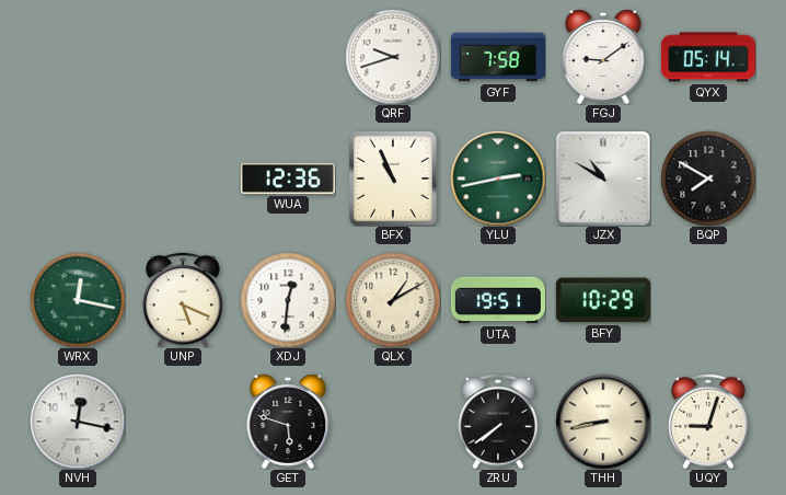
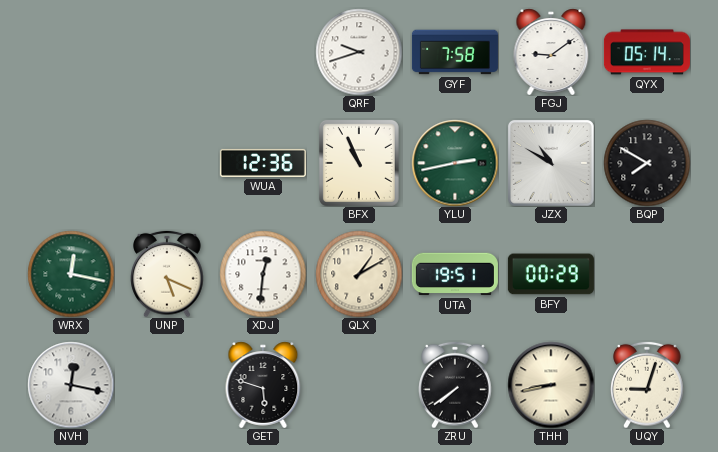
BFY: 10:29 -> 00:29 (551, 274)
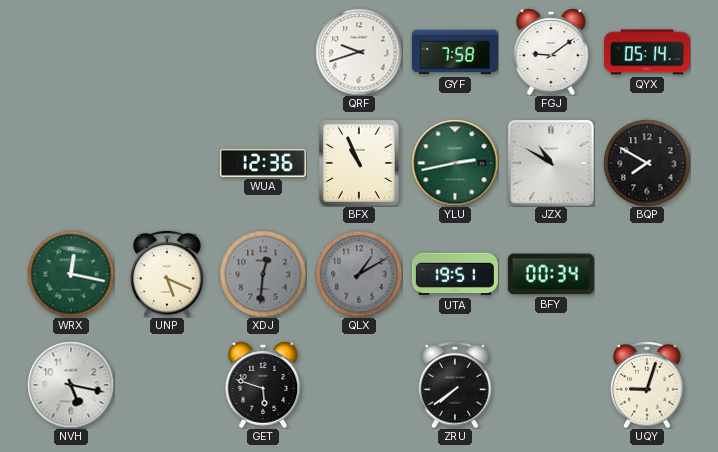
XDJ dial: white -> grey (263, 274)
QLX dial: cream -> grey (359, 274)
BFY: 00:29 -> 00:34 (551, 274)
NVH: 12:17 -> 5:17 (71, 385)
THH: 8:43 -> none (551, 385)
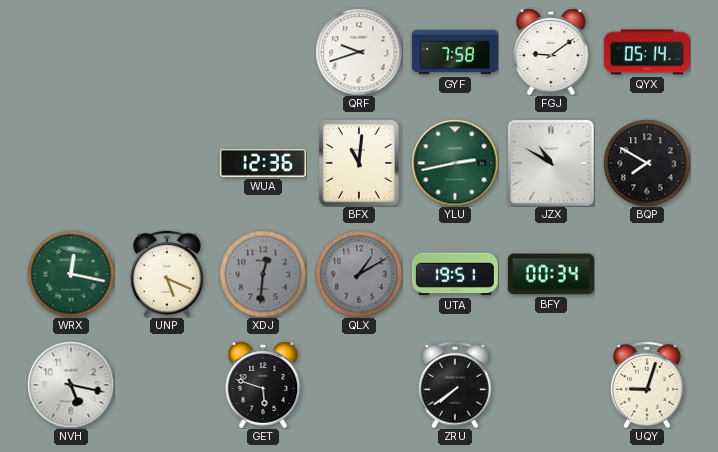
BFX: 10:56 -> 11:01 (359, 163)
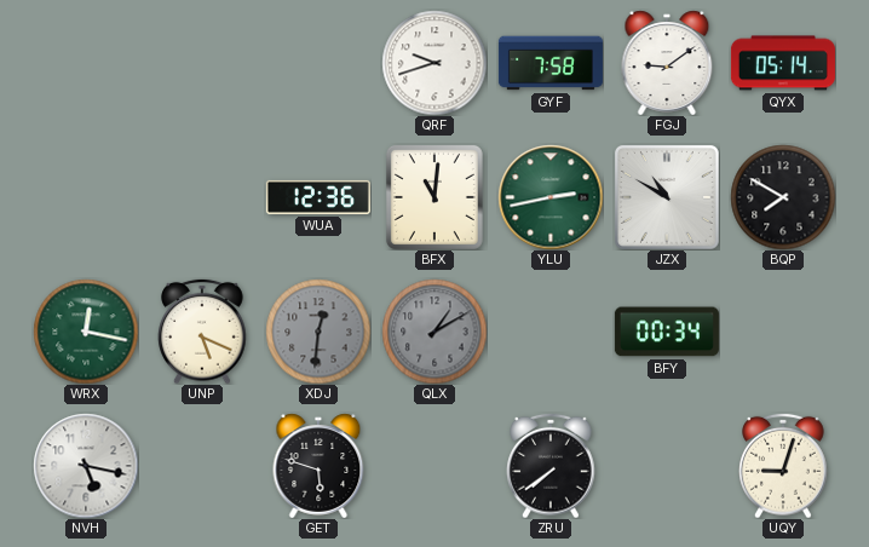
UTA: 19:51 -> none (455, 274)
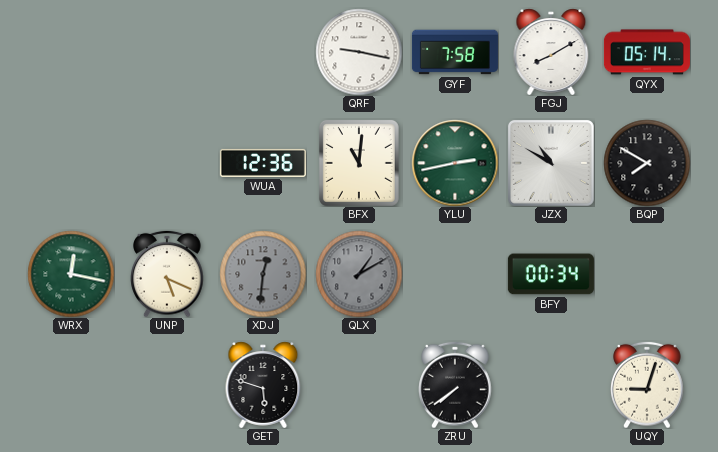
QRF: 9:42 -> 9:17 (359, 52)
FGJ: 9:09 -> 8:10 (551, 52)
NVH: 5:17 -> none (86, 466)
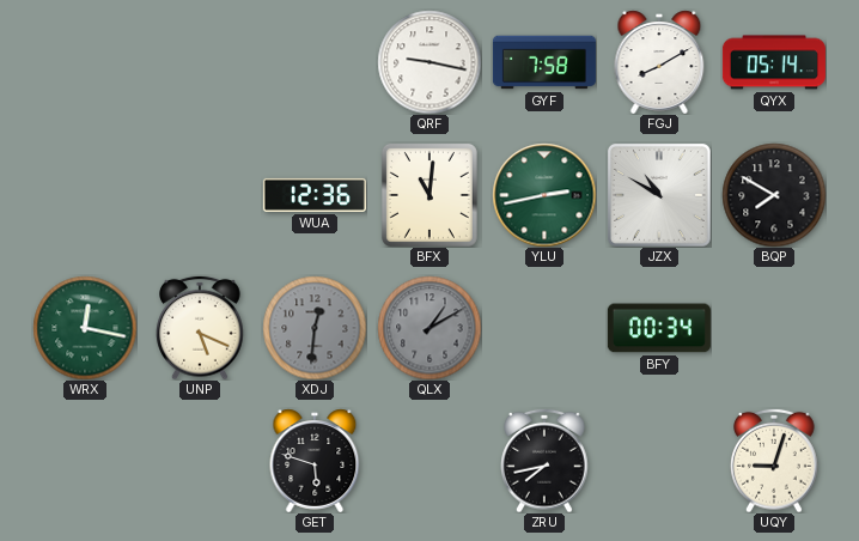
ZRU: 7:39 -> 7:43 (544, 461)
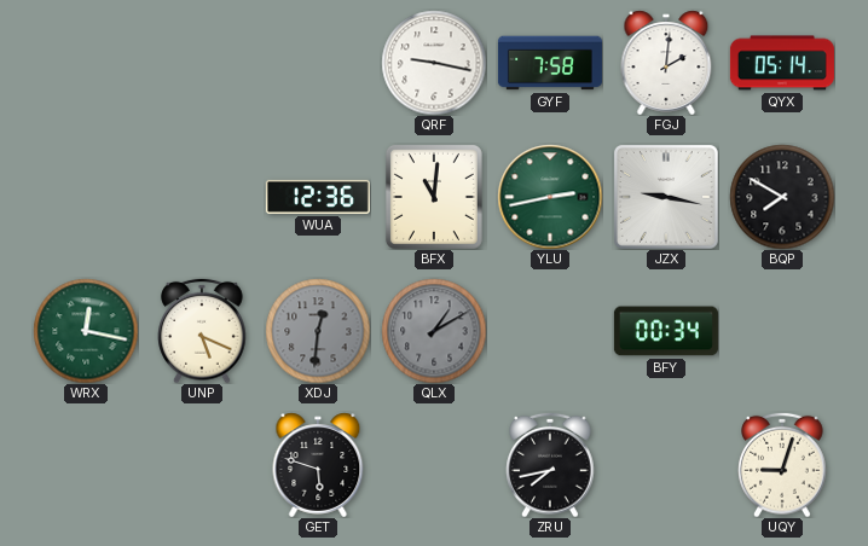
FGJ: 8:10 -> 2:01 (666, 63)
JZX: 10:50 -> 9:17 (666, 197)
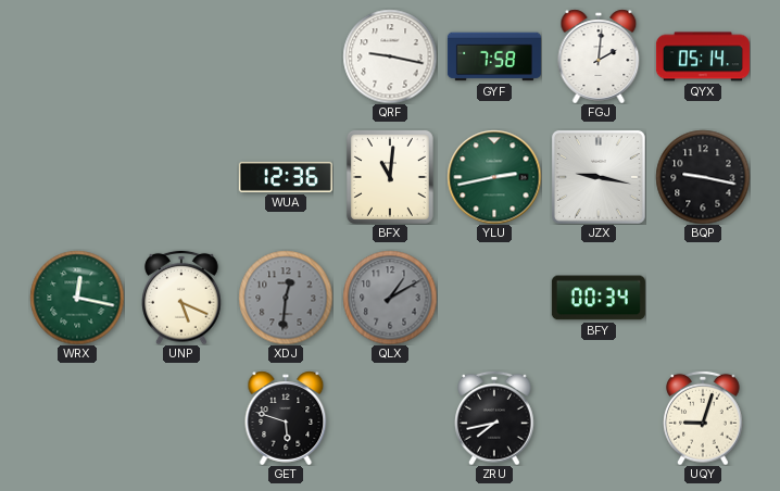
BQP: 7:50 -> 9:17 (703, 177)
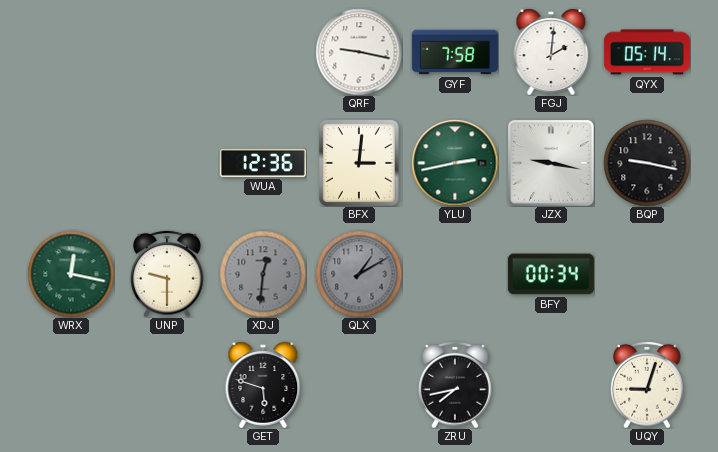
BFX: 11:01 -> 3:01 (359, 163)
UNP: 5:19 -> 9:30 (167, 274)
